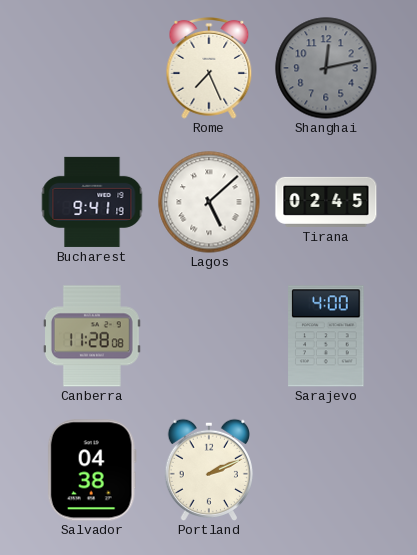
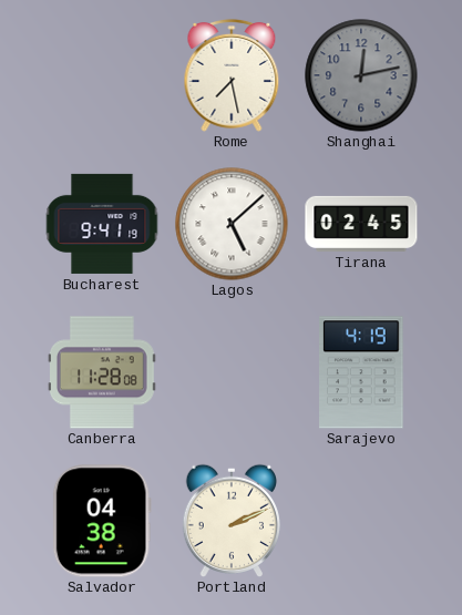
Rome: 7:26 -> 7:28 (232, 75)
Sarajevo: 4:00 -> 4:19 (361, 372)
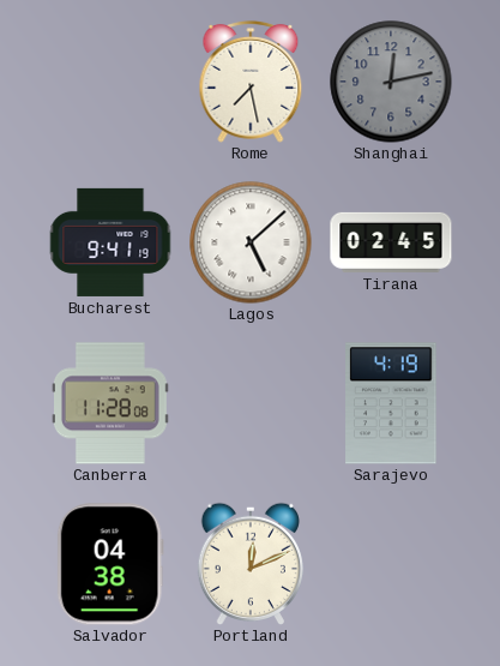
Portland: 2:11 -> 12:11 (249, 563)
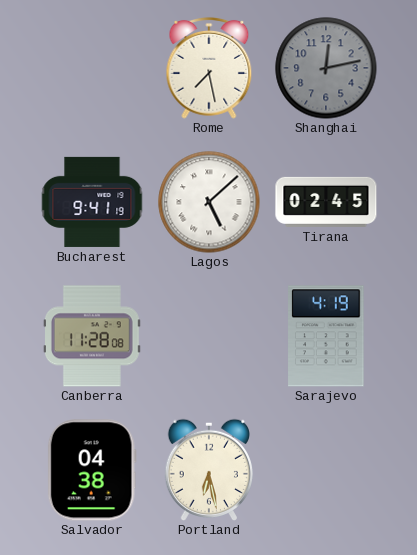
Portland: 12:11 -> 6:28 (208, 469)
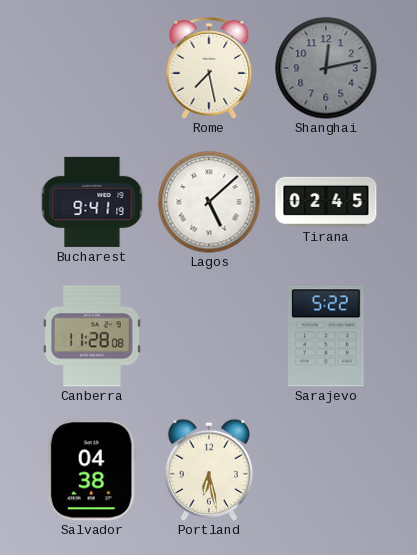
Sarajevo: 4:19 -> 5:22 (326, 336)
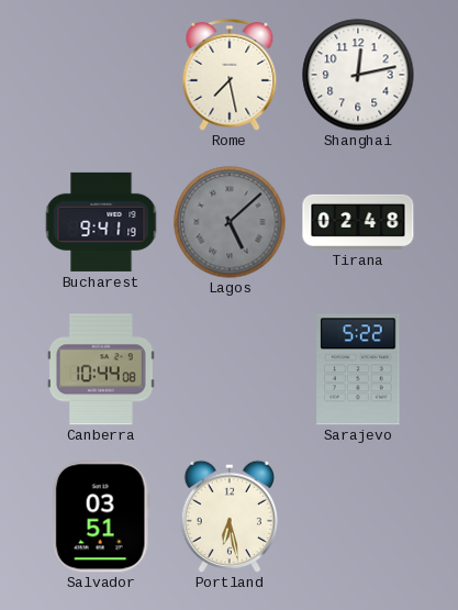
Shanghai dial: grey -> white (358, 75)
Lagos dial: white -> grey (230, 222)
Tirana: 02:45 -> 02:48 (358, 222)
Canberra: 11:28 -> 10:44 (101, 369)
Salvador: 04:38 -> 03:51 (101, 517)
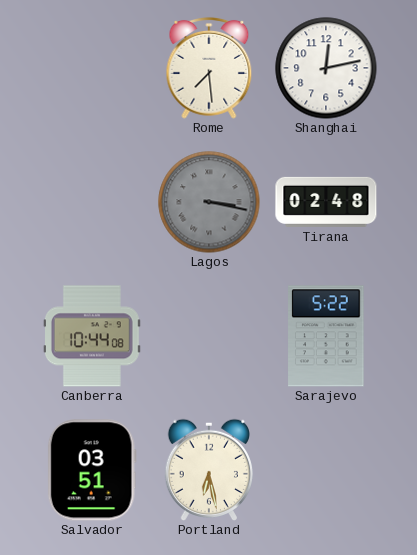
Rome: 7:28 -> 7:29 (209, 68)
Bucharest: 9:41 -> none (101, 222)
Lagos: 5:08 -> 3:17 (209, 202)
